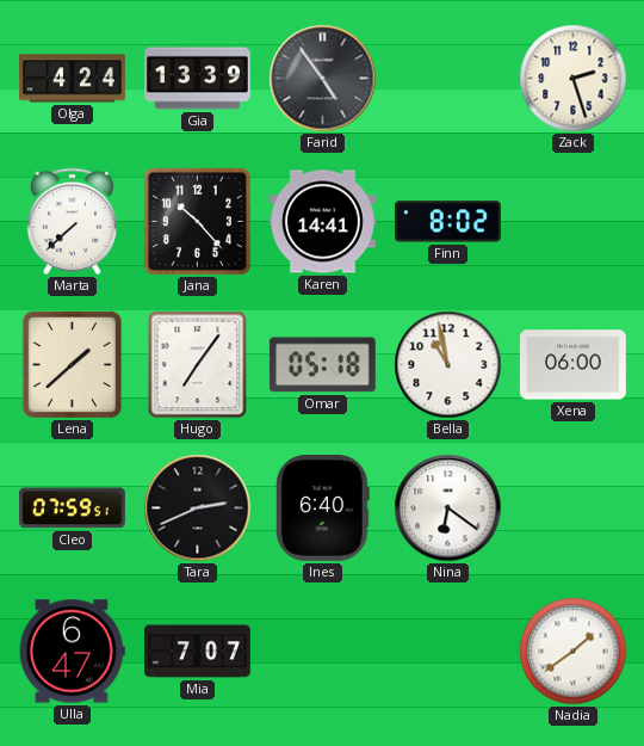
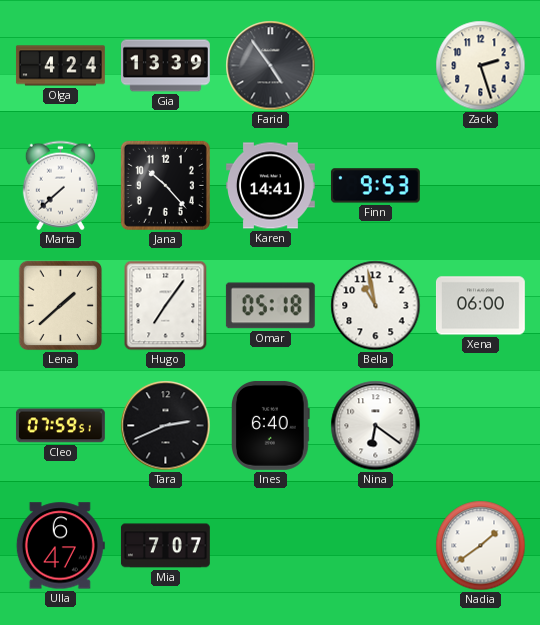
Finn: 8:02 -> 9:53 (375, 186)
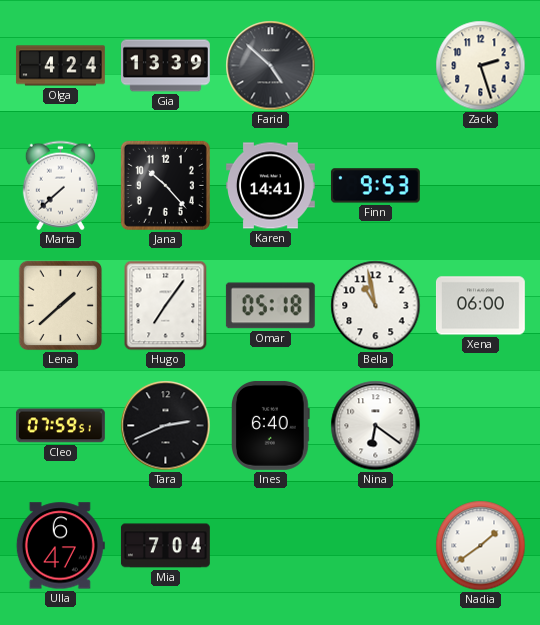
Farid: 4:54 -> 4:52 (271, 66)
Mia: 7:07 -> 7:04 (166, 546)
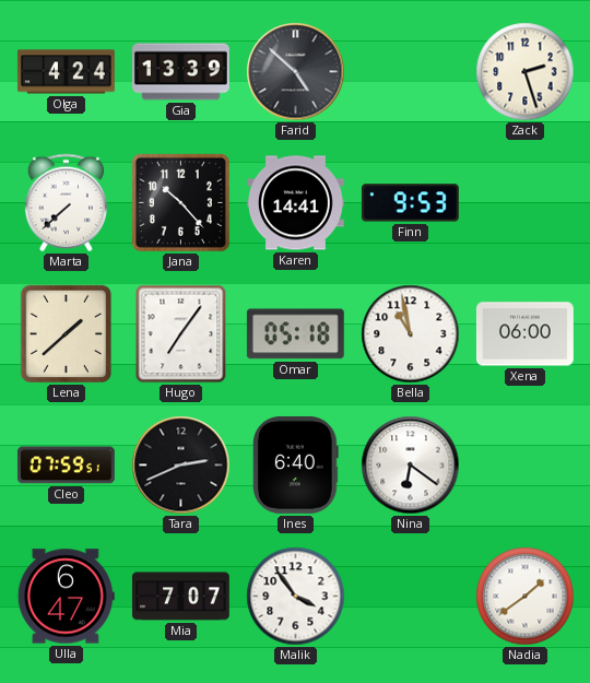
Mia: 7:04 -> 7:07 (181, 597)
Malik: none -> 3:54 (296, 597)
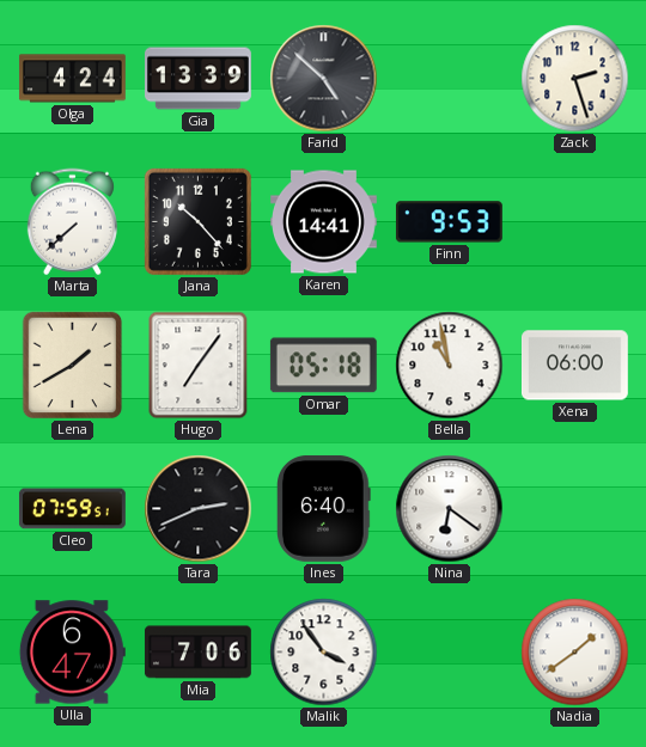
Lena: 1:38 -> 1:40 (73, 366)
Mia: 7:07 -> 7:06 (199, 653)
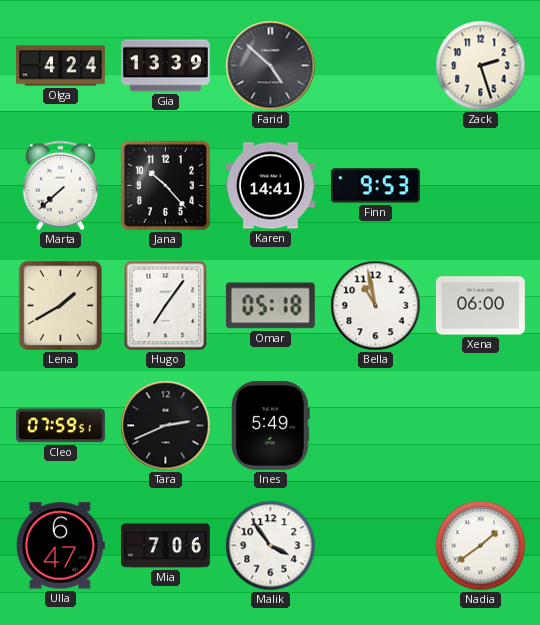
Ines: 6:40 -> 5:49 (271, 425)
Nina: 6:21 -> none (450, 509)
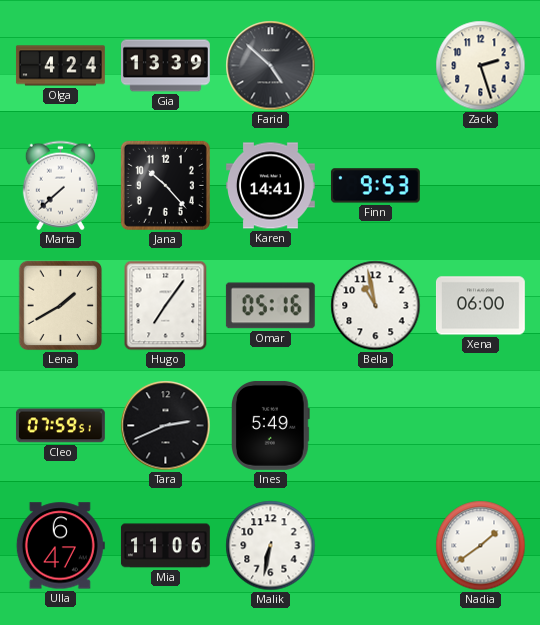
Omar: 05:18 -> 05:16 (270, 306)
Mia: 7:06 -> 11:06 (166, 546)
Malik: 3:54 -> 6:32 (271, 546)
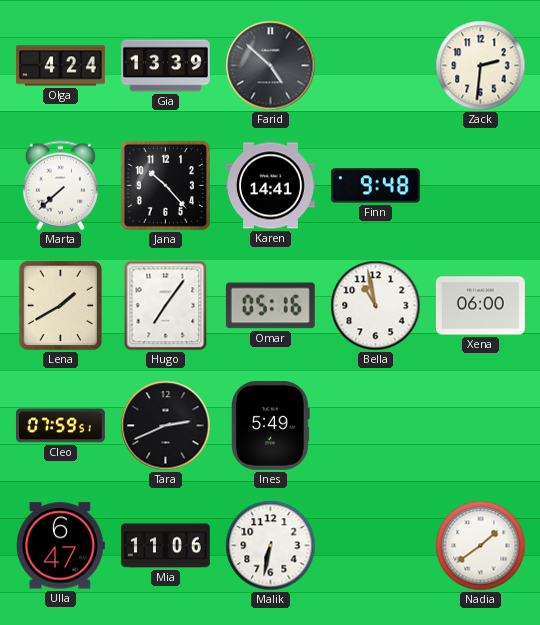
Zack: 2:27 -> 2:31 (481, 66)
Finn: 9:53 -> 9:48 (375, 186)
